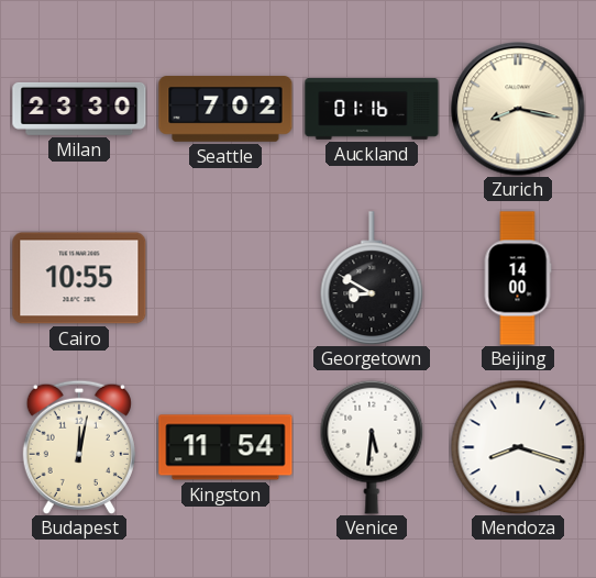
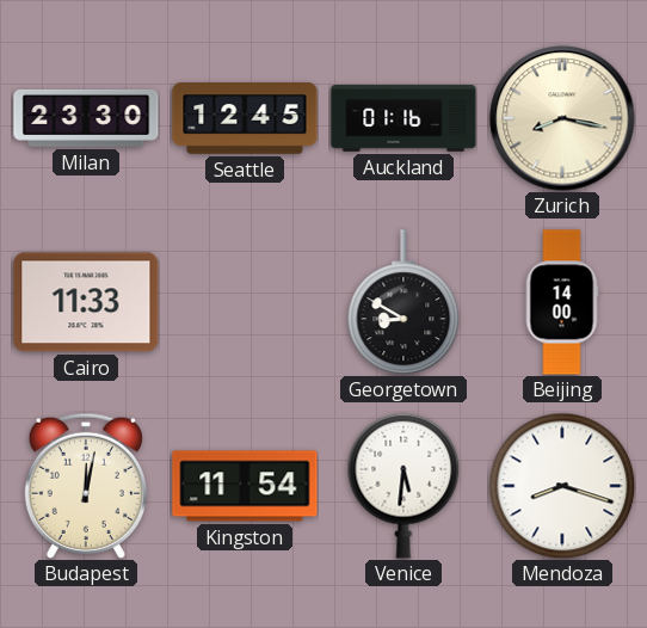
Seattle: 7:02 -> 12:45 (245, 118)
Cairo: 10:55 -> 11:33 (86, 302)
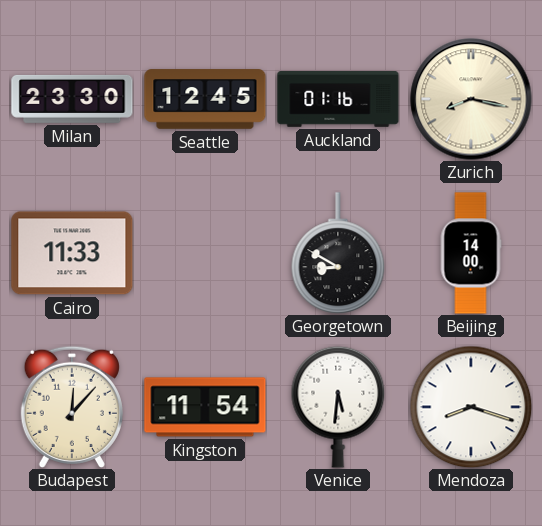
Budapest: 12:02 -> 12:07 (72, 407)
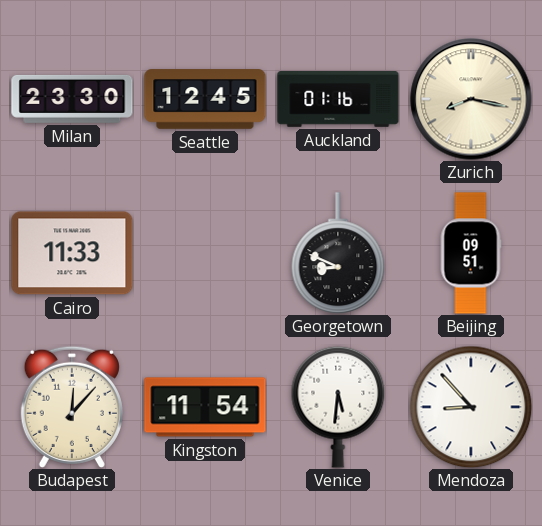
Georgetown: 8:50 -> 8:49 (338, 253)
Beijing: 14:00 -> 09:51 (471, 253)
Mendoza: 8:18 -> 8:53 (471, 407)
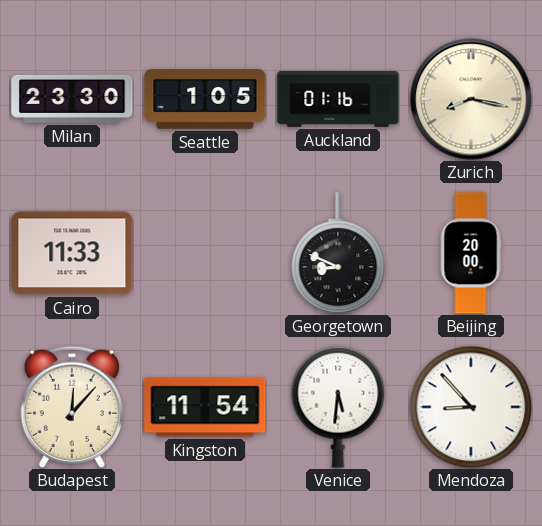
Seattle: 12:45 -> 1:05 (205, 99)
Beijing: 09:51 -> 20:00 (471, 253)
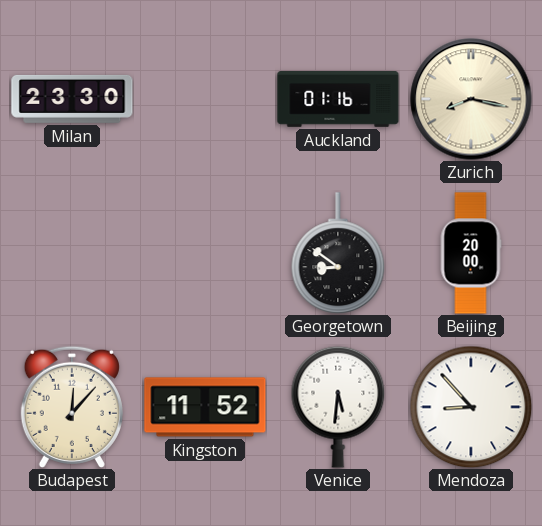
Seattle: 1:05 -> none (205, 99)
Cairo: 11:33 -> none (72, 253)
Georgetown: 8:49 -> 8:51 (338, 253)
Kingston: 11:54 -> 11:52 (205, 407)
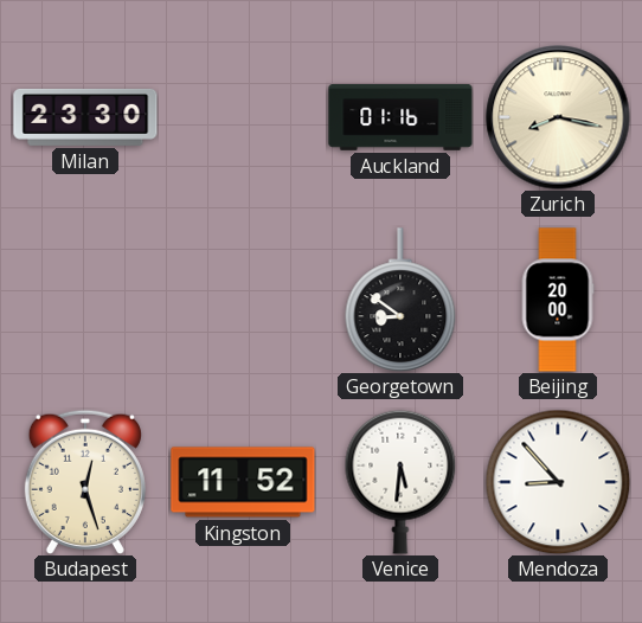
Budapest: 12:07 -> 12:27 (85, 482)
